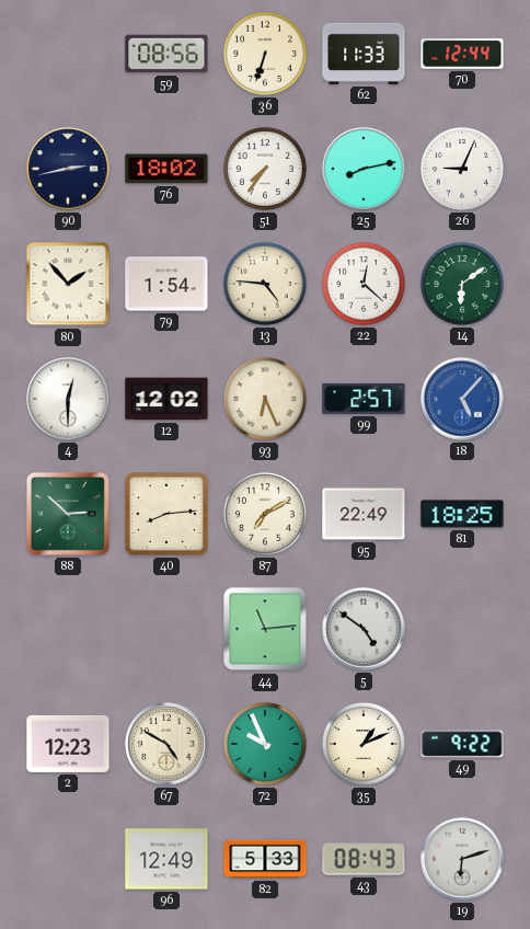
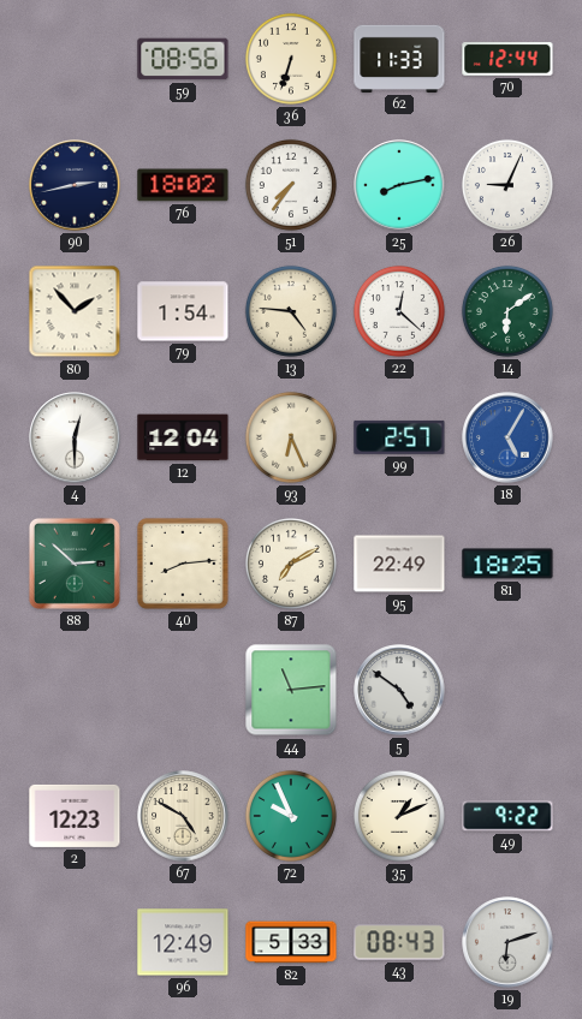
12: 12:02 -> 12:04 (183, 437)
18: 5:07 -> 5:05 (507, 437)
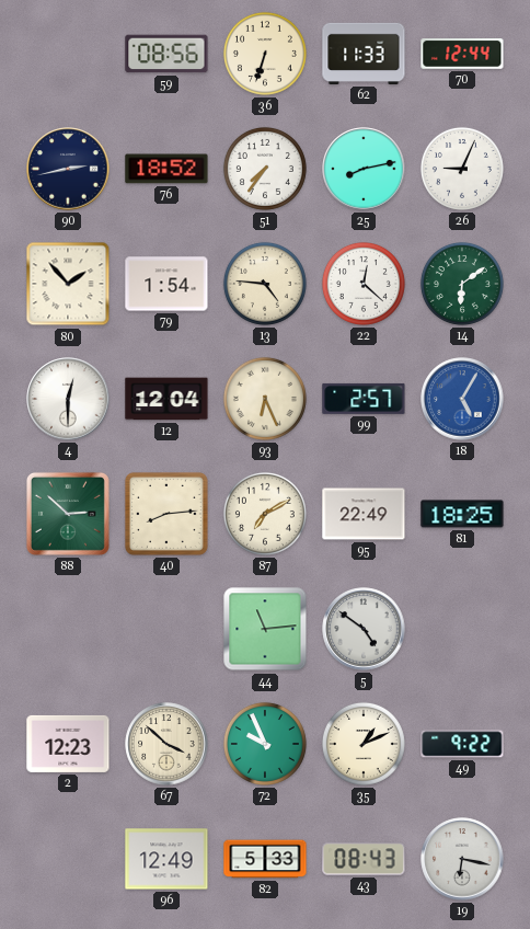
76: 18:02 -> 18:52 (166, 169)
67: 4:50 -> 3:52 (166, 744)
19: 6:12 -> 6:17 (462, 859)
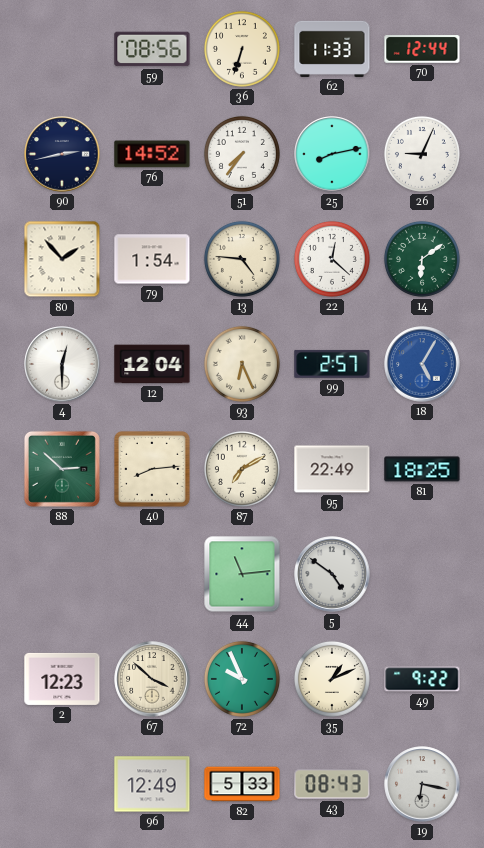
76: 18:52 -> 14:52 (152, 154)
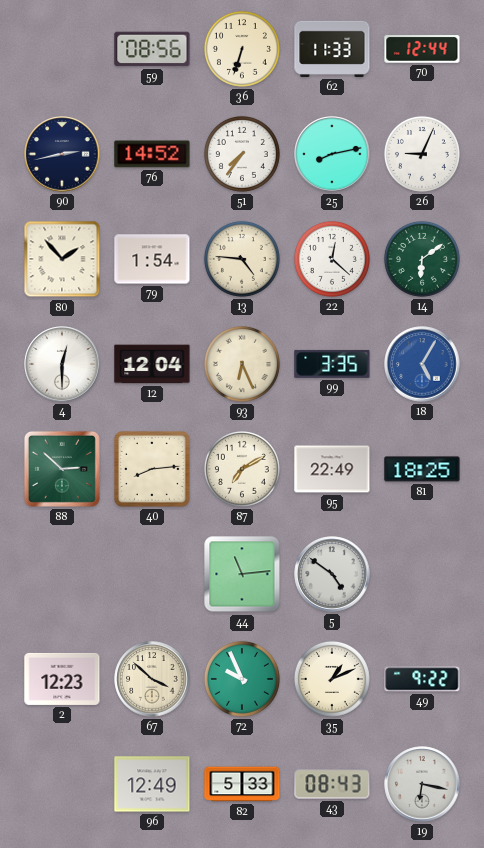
99: 2:57 -> 3:35 (332, 364)
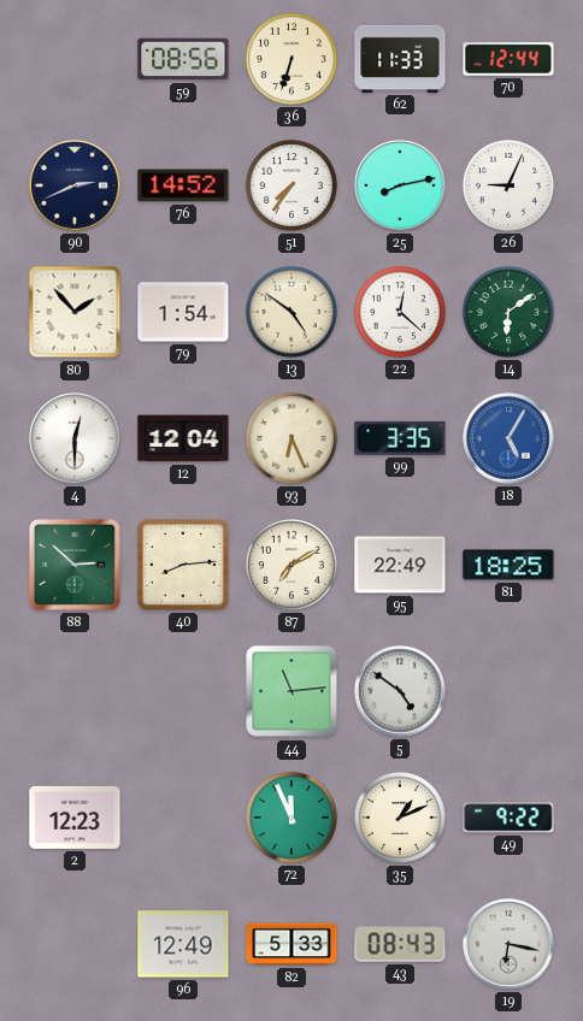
90: 2:43 -> 2:41 (75, 185)
13: 4:46 -> 4:51 (291, 312)
67: 3:52 -> none (152, 679)
72: 9:56 -> 11:56 (291, 818)
